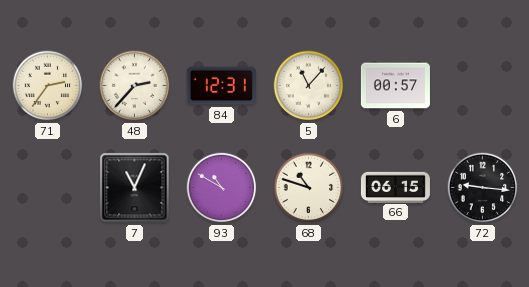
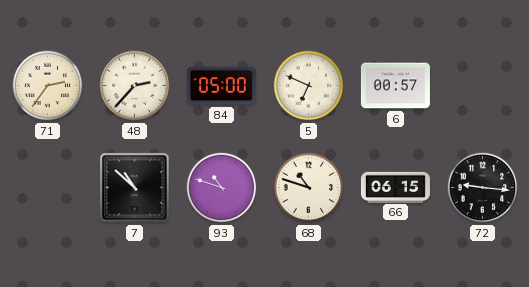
84: 12:31 -> 05:00 (221, 86)
5: 11:07 -> 6:49 (309, 86)
7: 11:04 -> 10:52 (135, 188)
93: 10:50 -> 10:48 (222, 188)
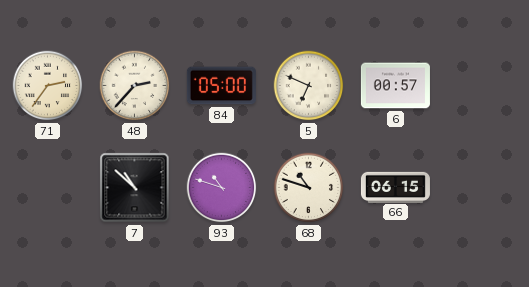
72: 9:16 -> none (483, 188)
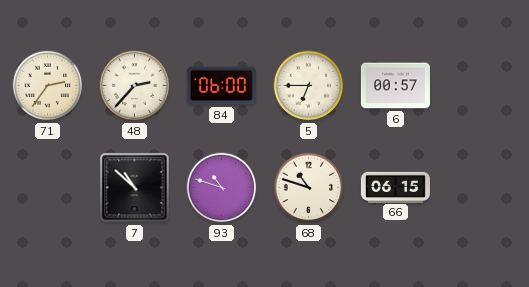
84: 05:00 -> 06:00 (221, 86)
5: 6:49 -> 6:45 (309, 86)
